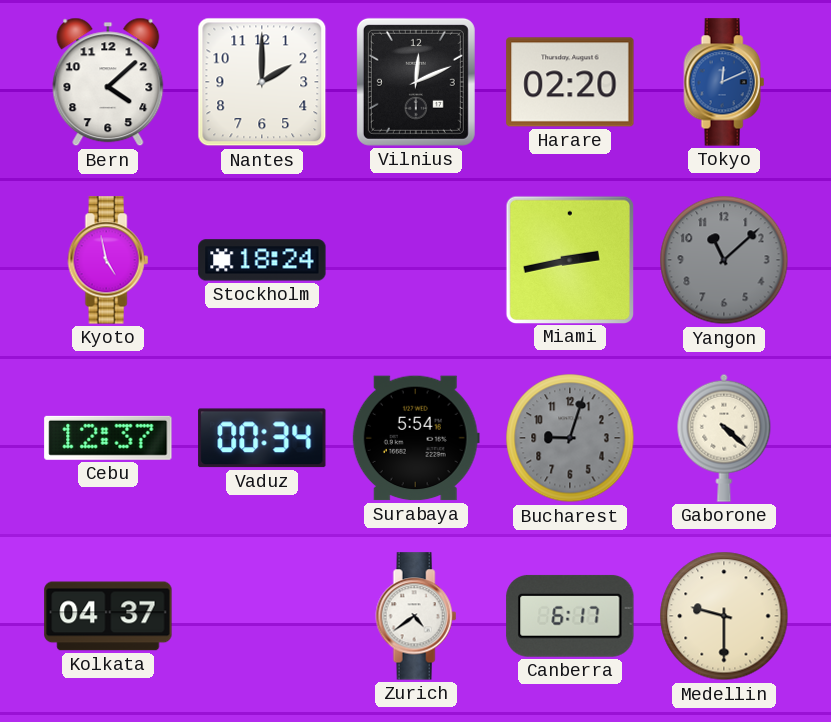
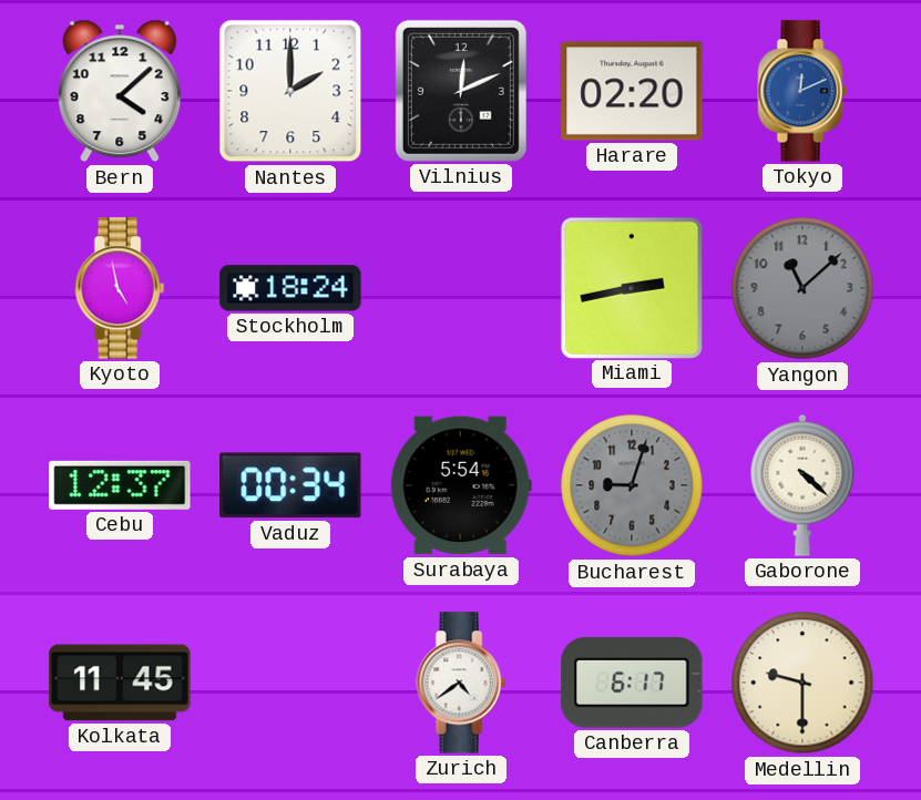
Kolkata: 04:37 -> 11:45 (120, 683)
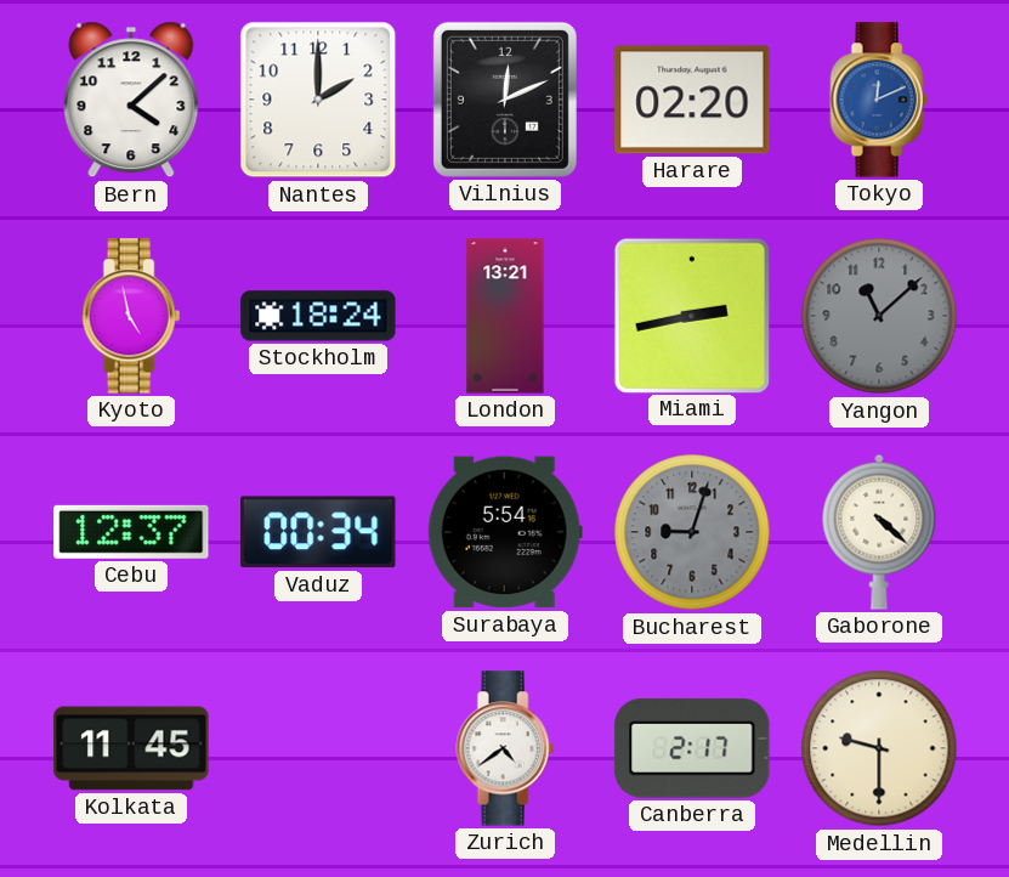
London: none -> 13:21 (505, 316)
Canberra: 6:17 -> 2:17 (692, 748)
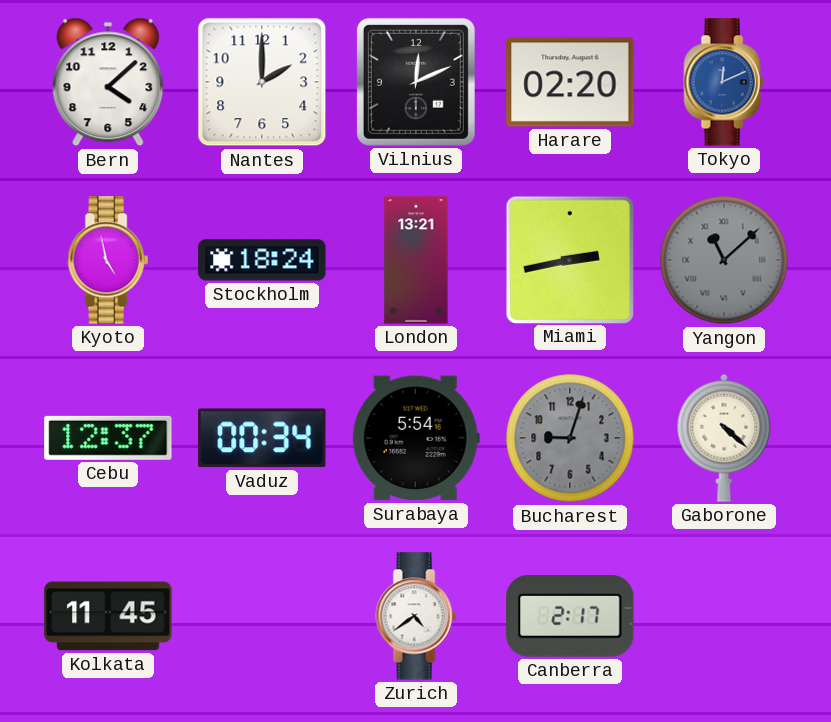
Yangon numerals: Arabic -> Roman (724, 260)
Medellin: 9:30 -> none (879, 748)
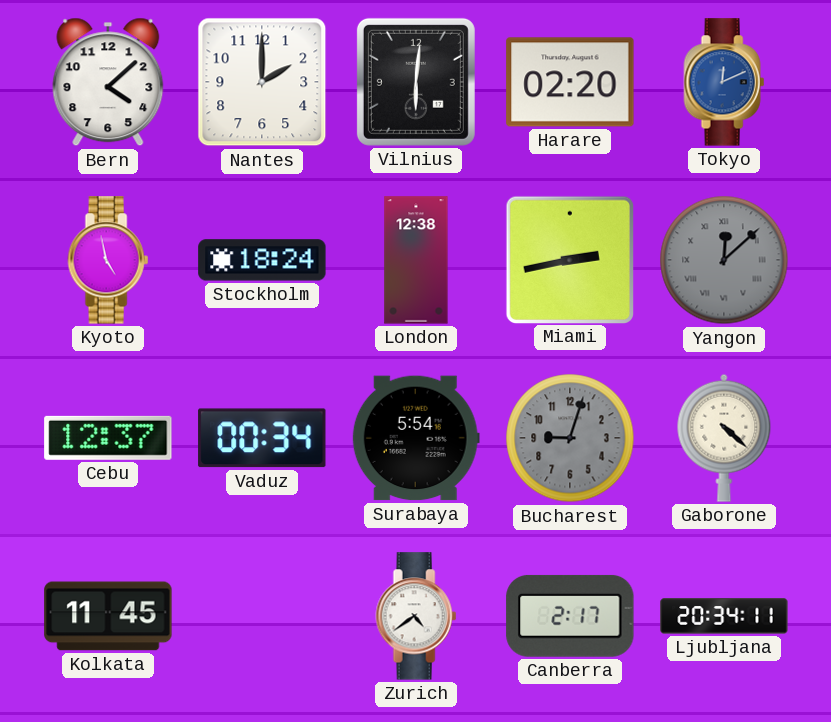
Vilnius: 12:11 -> 6:01 (416, 82)
London: 13:21 -> 12:38 (416, 260)
Yangon: 11:08 -> 12:08 (724, 260)
Ljubljana: none -> 20:34 (724, 616)
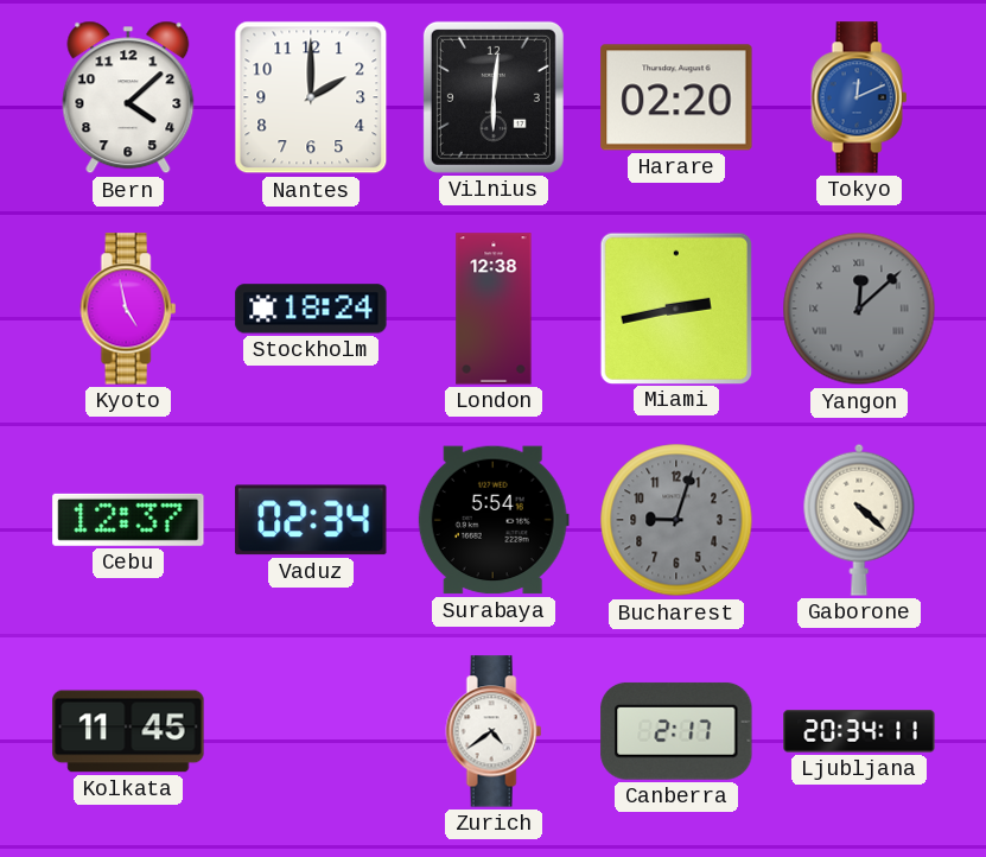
Vaduz: 00:34 -> 02:34 (311, 520)
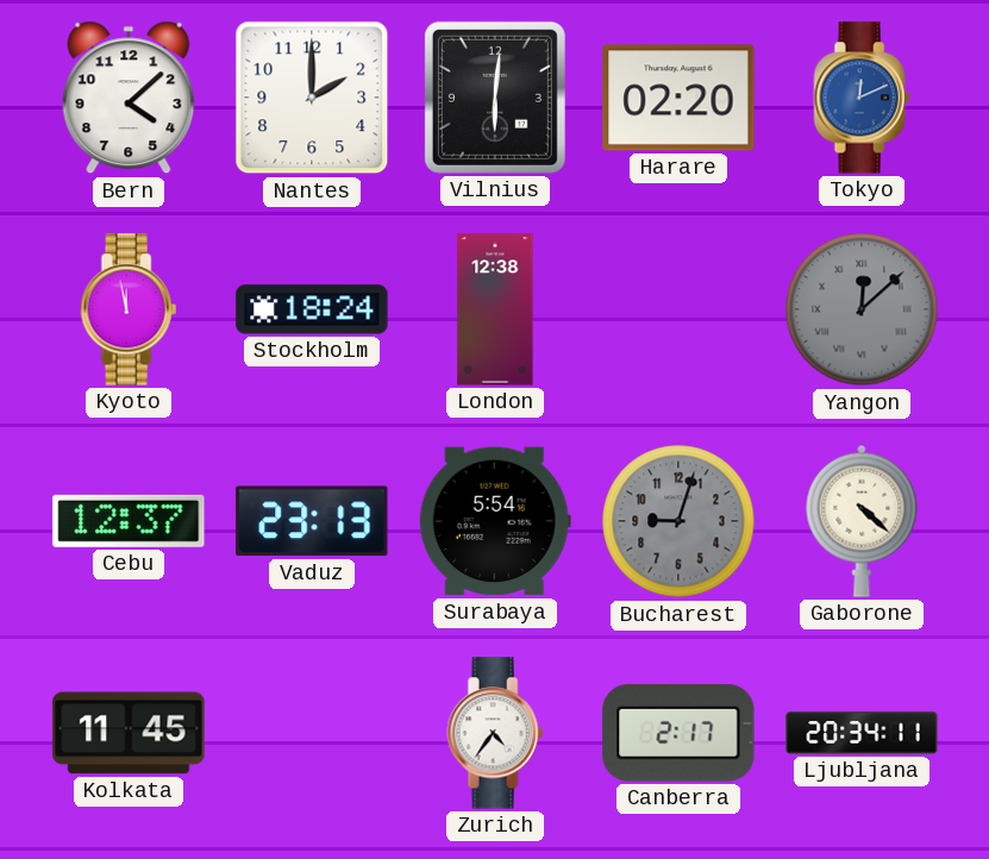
Kyoto: 4:58 -> 11:58 (129, 309)
Miami: 2:43 -> none (675, 307)
Vaduz: 02:34 -> 23:13 (312, 521)
Zurich: 4:39 -> 4:36 (495, 733)
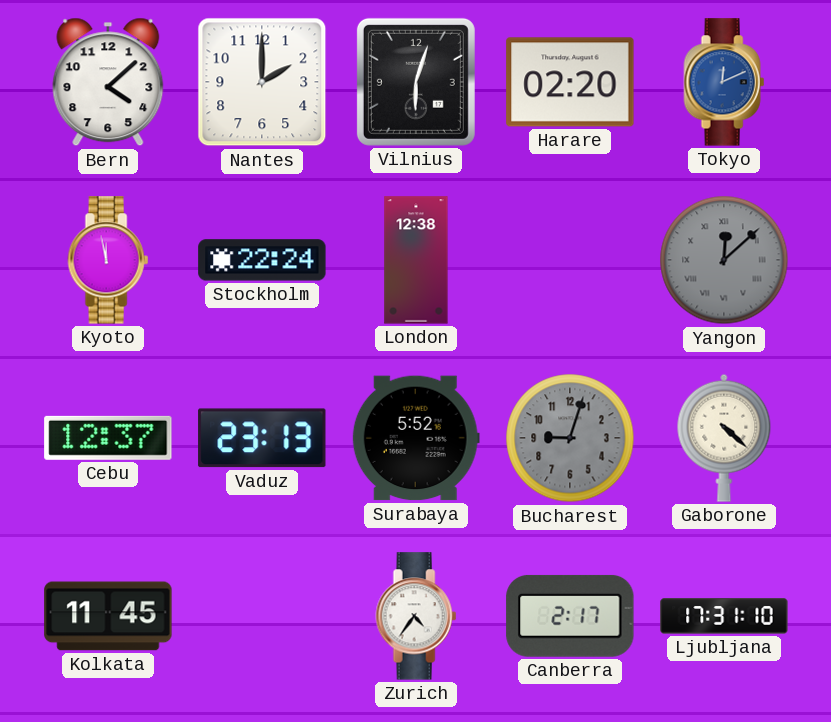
Vilnius: 6:01 -> 6:03 (416, 82)
Stockholm: 18:24 -> 22:24 (262, 260)
Surabaya: 5:54 -> 5:52 (416, 438)
Ljubljana: 20:34 -> 17:31 (724, 616)
